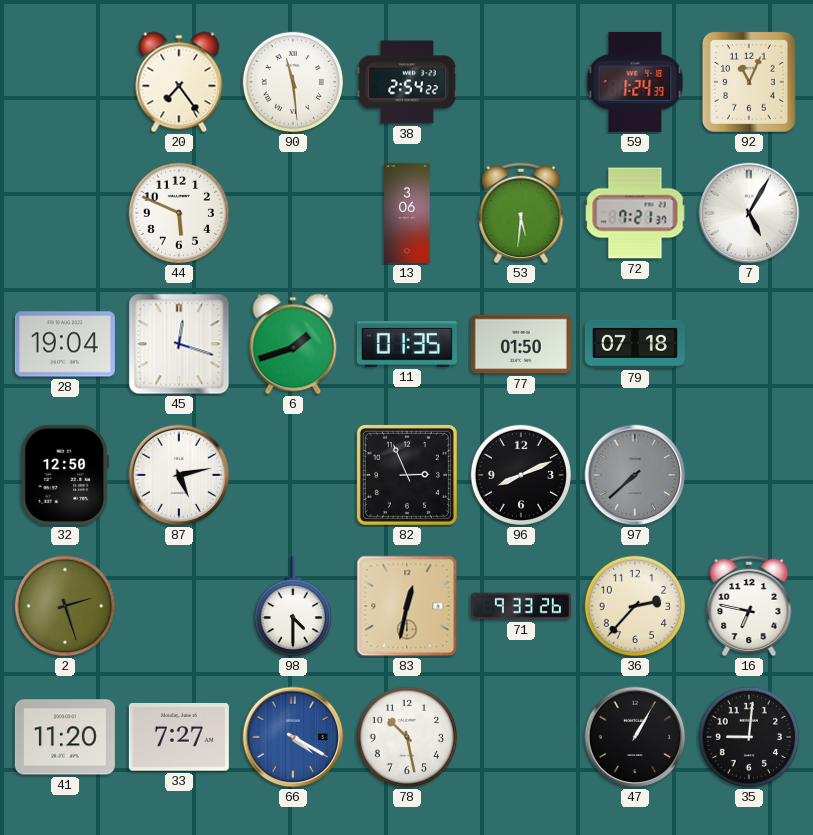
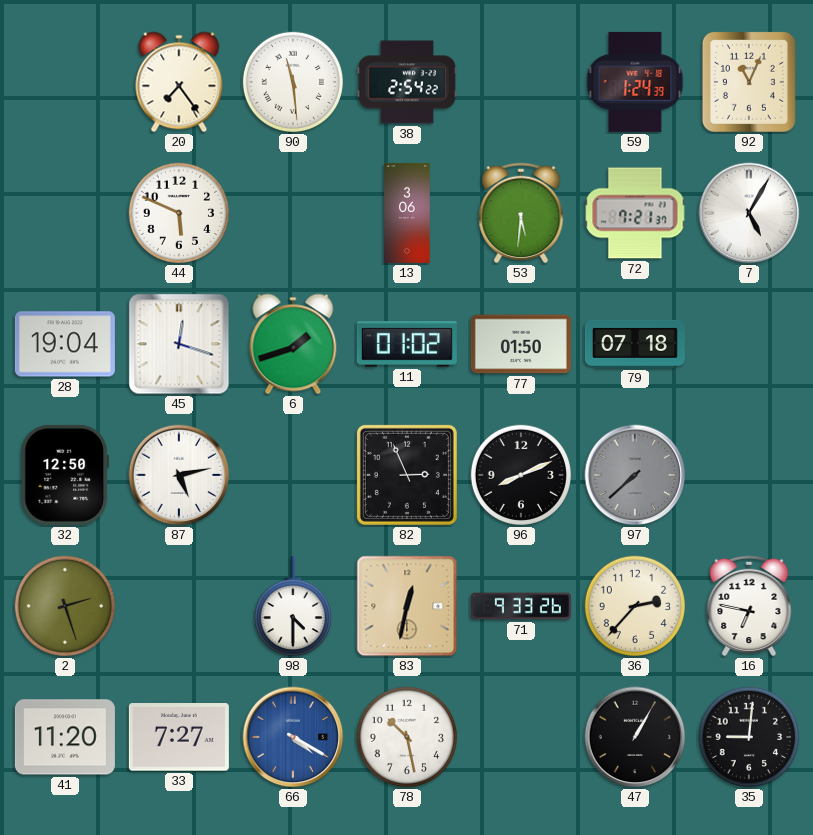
11: 01:35 -> 01:02 (407, 345)
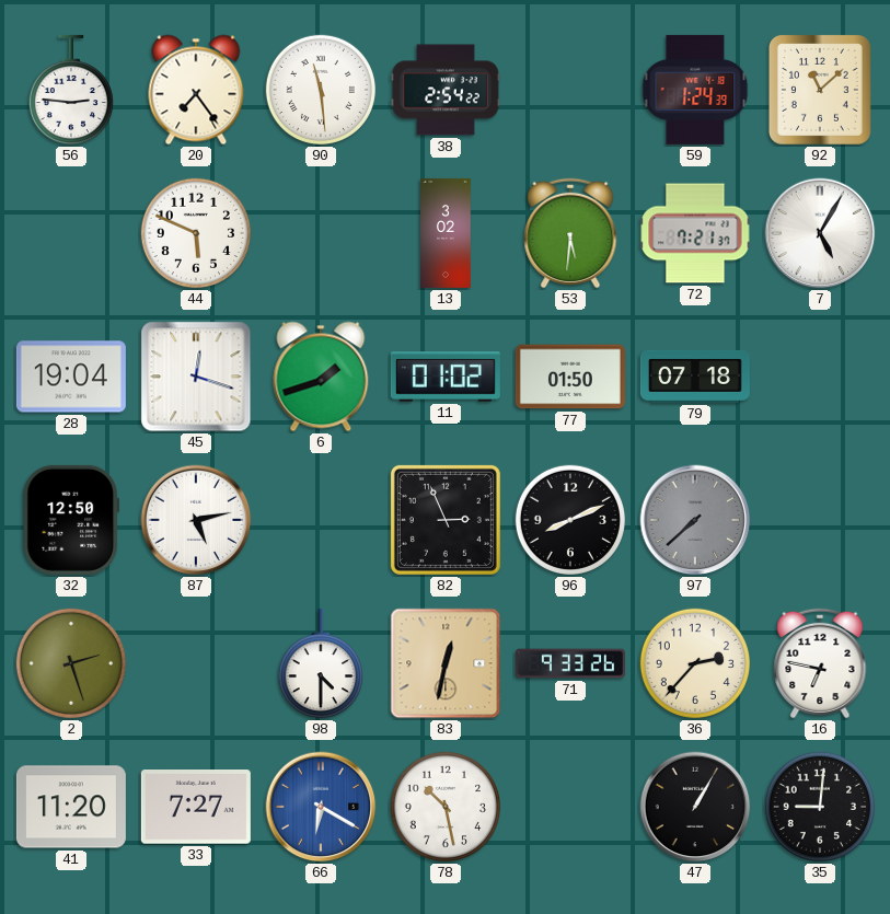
56: none -> 2:46 (71, 90)
92: 11:04 -> 11:08 (820, 90)
13: 3:06 -> 3:02 (446, 233)
66: 4:20 -> 6:20 (321, 807)
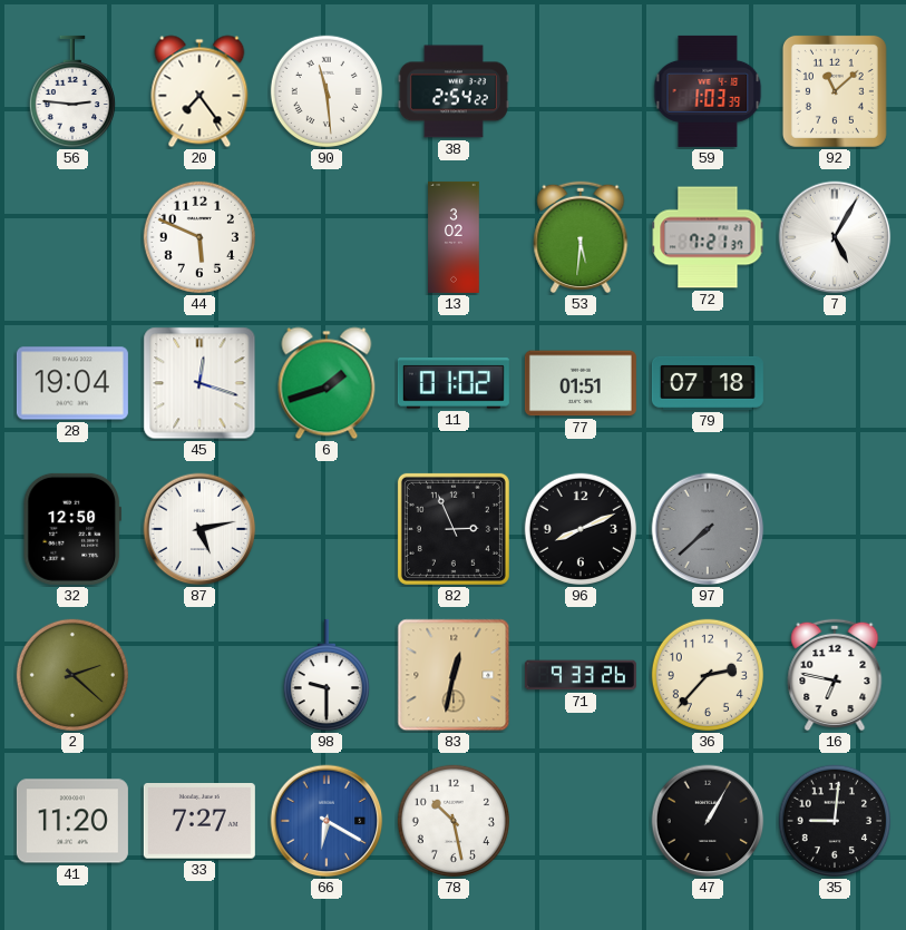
59: 1:24 -> 1:03 (708, 91)
77: 01:50 -> 01:51 (581, 383)
2: 2:27 -> 2:22 (72, 675)
98: 4:30 -> 9:30 (327, 675)
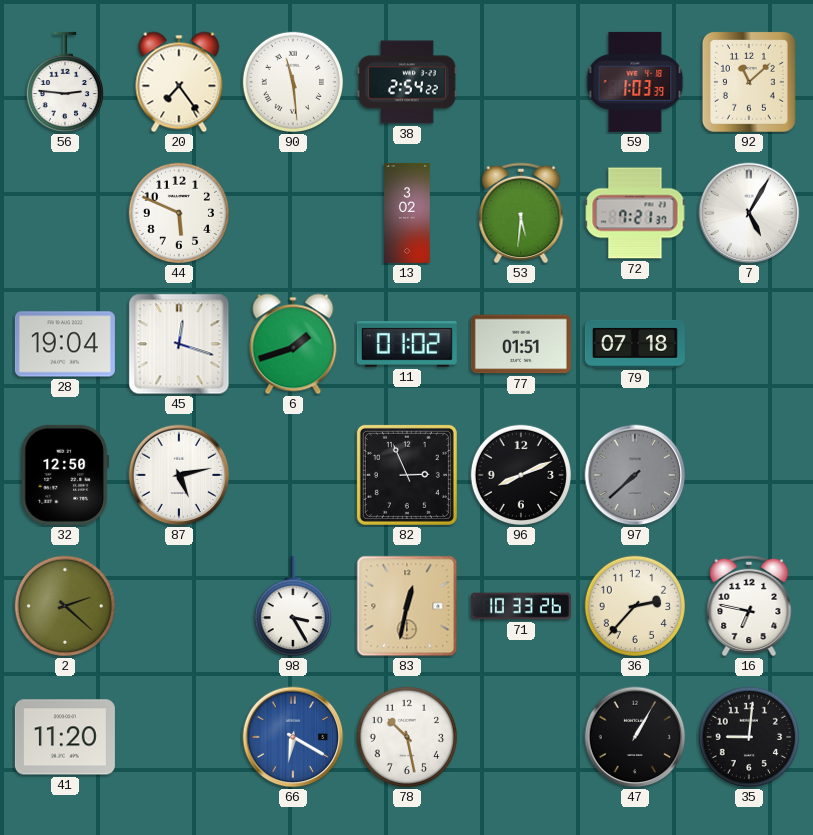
98: 9:30 -> 3:25 (293, 606)
71: 9:33 -> 10:33 (521, 606)
33: 7:27 -> none (199, 822)
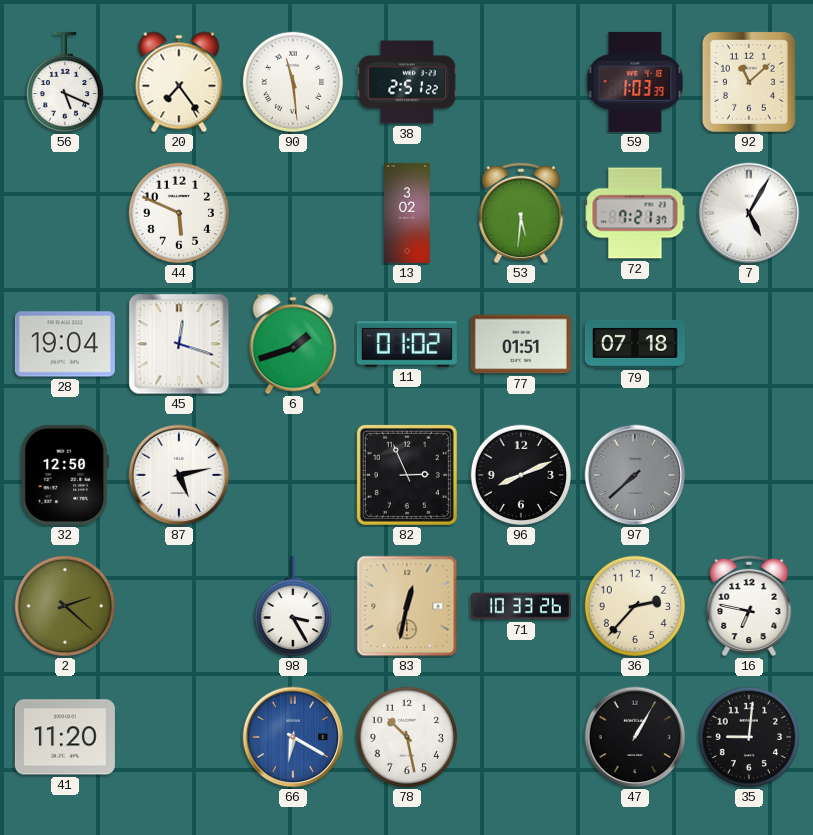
56: 2:46 -> 5:19 (65, 82)
38: 2:54 -> 2:51 (407, 82)
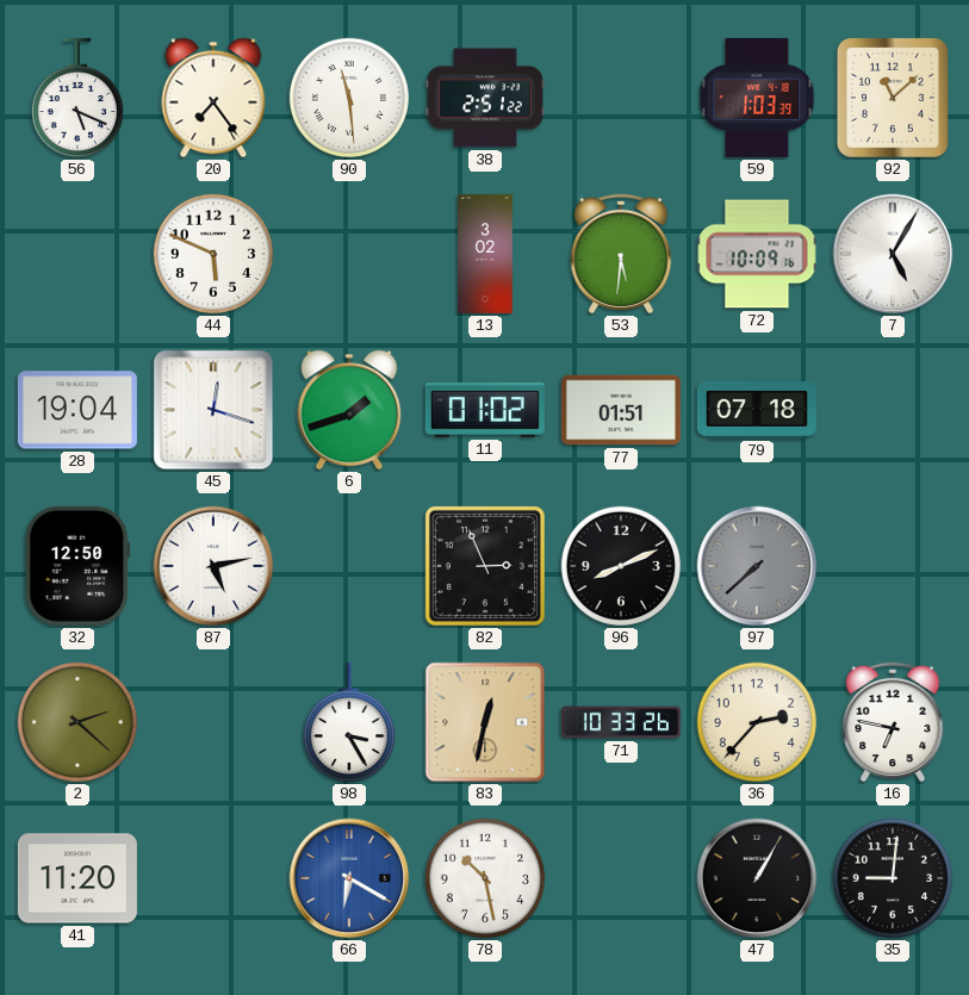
72: 7:21 -> 10:09 (757, 254)
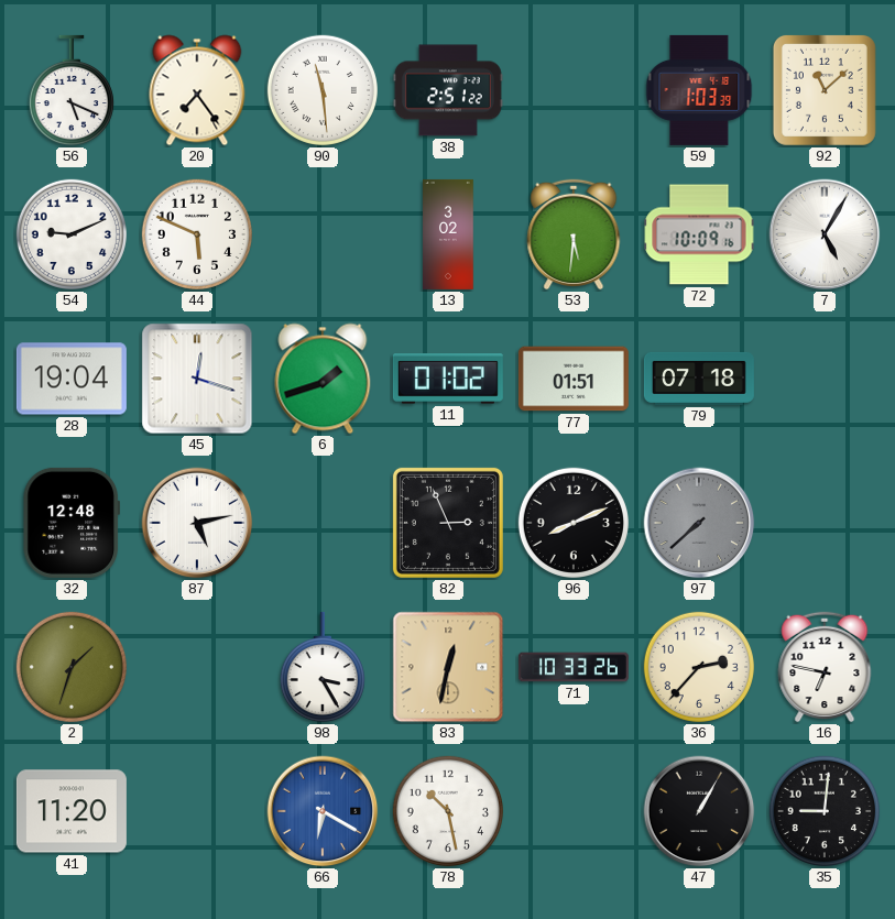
54: none -> 9:11 (72, 234)
32: 12:50 -> 12:48 (72, 523)
2: 2:22 -> 1:33 (72, 667)
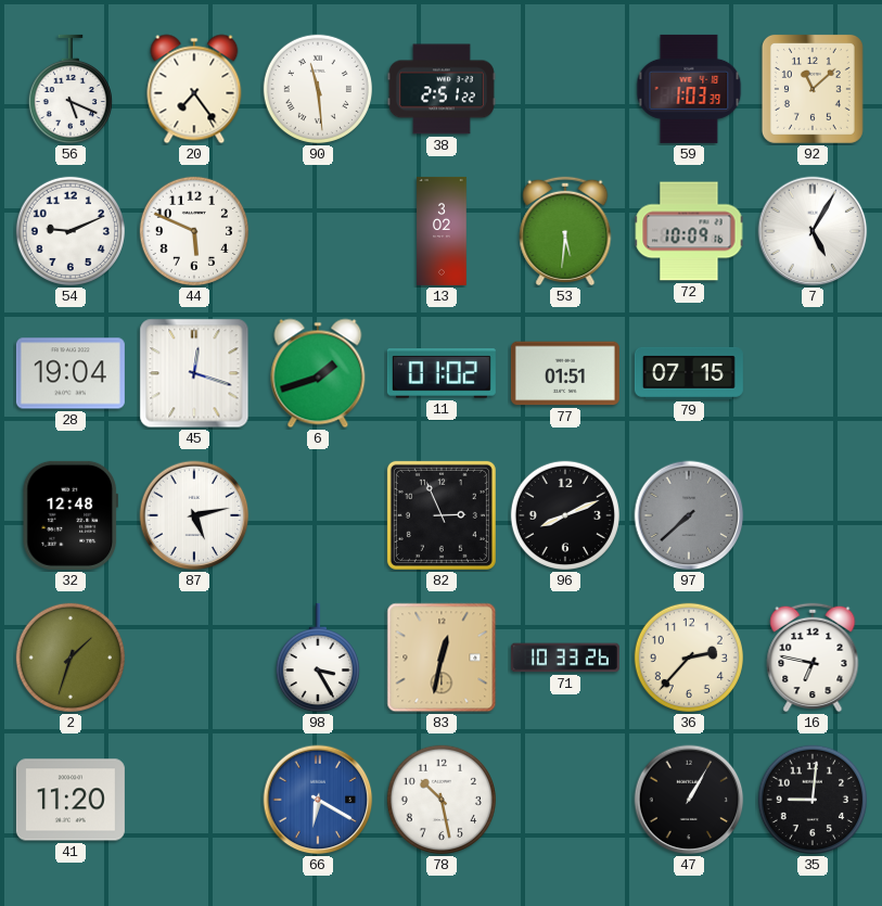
79: 07:18 -> 07:15 (689, 373)
